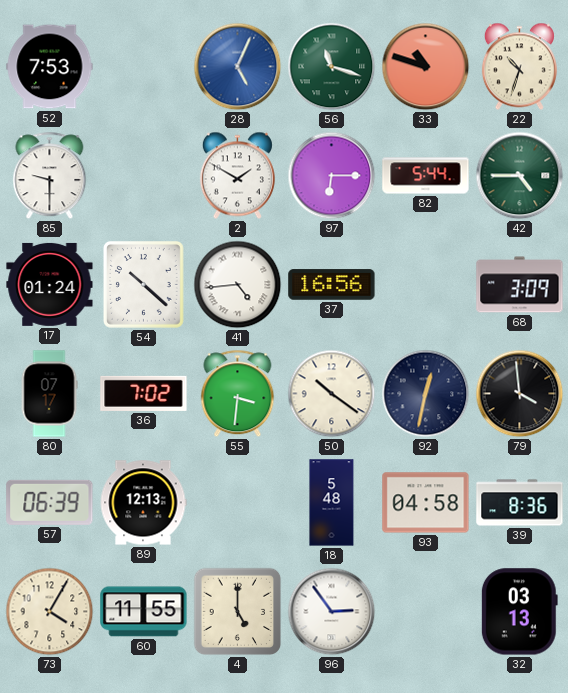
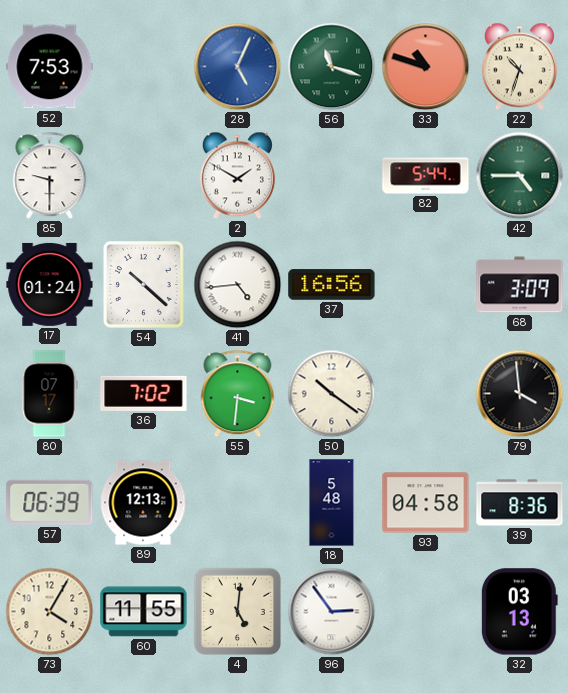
97: 6:15 -> none (332, 176)
92: 12:32 -> none (426, 394)
4: 5:00 -> 5:01 (238, 612)
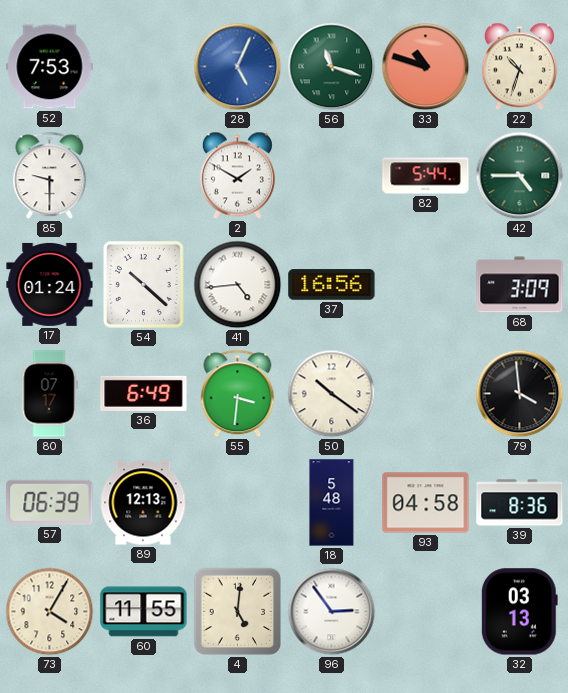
36: 7:02 -> 6:49 (144, 393)
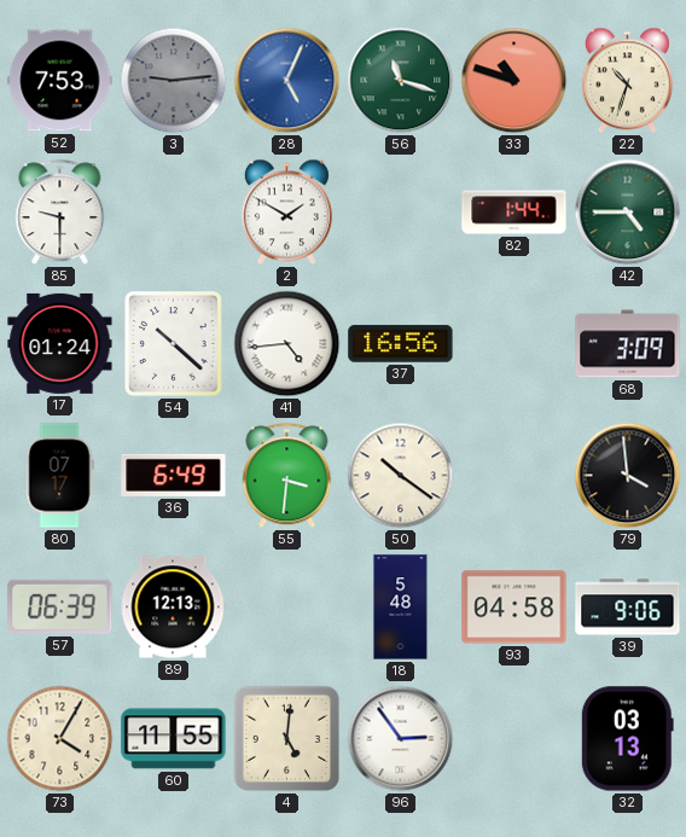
3: none -> 9:14 (174, 81)
82: 5:44 -> 1:44 (514, 213)
39: 8:36 -> 9:06 (628, 608)
